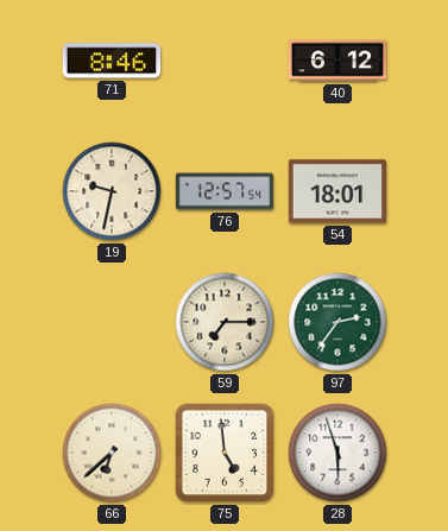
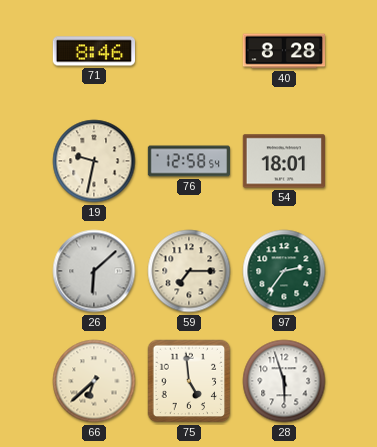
40: 6:12 -> 8:28 (284, 51)
76: 12:57 -> 12:58 (188, 161)
26: none -> 6:08 (94, 271)
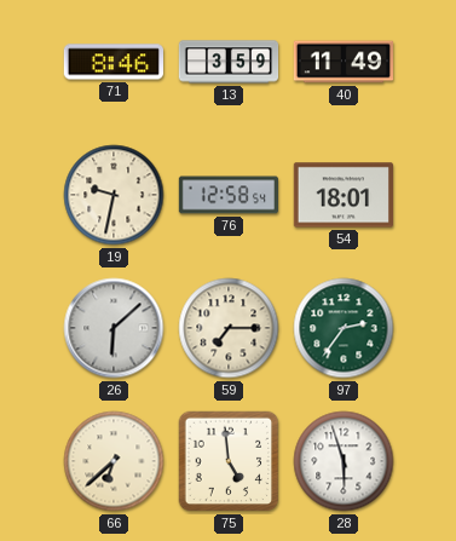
13: none -> 3:59 (229, 62)
40: 8:28 -> 11:49 (344, 62)
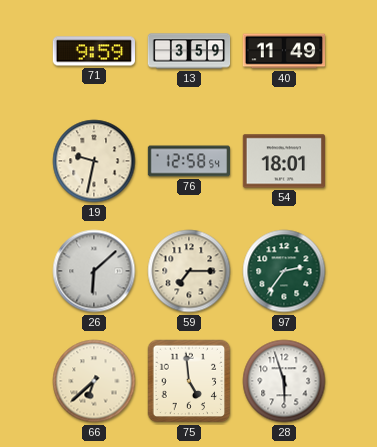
71: 8:46 -> 9:59 (93, 51)
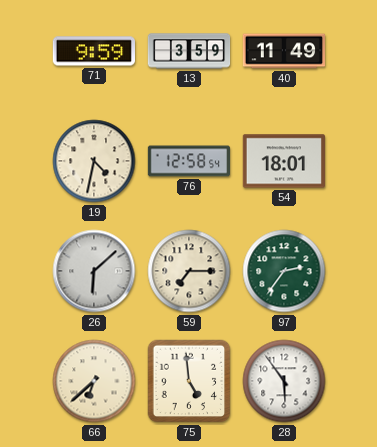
19: 9:32 -> 4:32 (94, 161)
28: 5:57 -> 5:54 (284, 381)
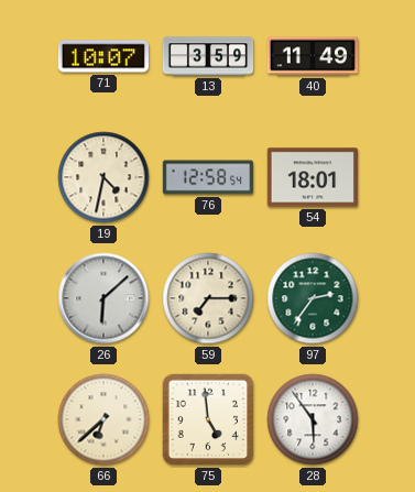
71: 9:59 -> 10:07 (102, 56)
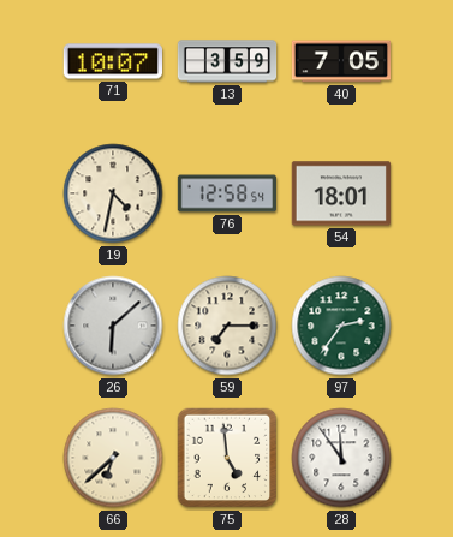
40: 11:49 -> 7:05 (341, 61)
28: 5:54 -> 11:54 (341, 458)
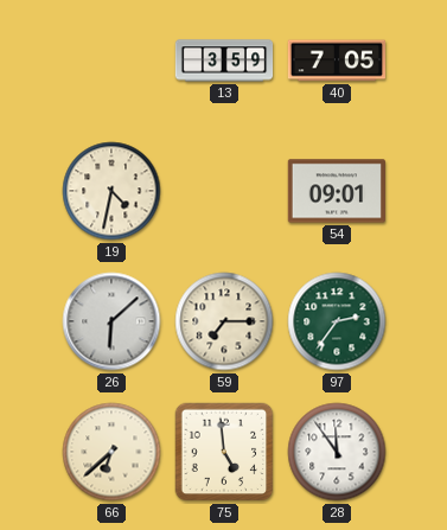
71: 10:07 -> none (112, 61)
76: 12:58 -> none (226, 193)
54: 18:01 -> 09:01 (336, 191)
